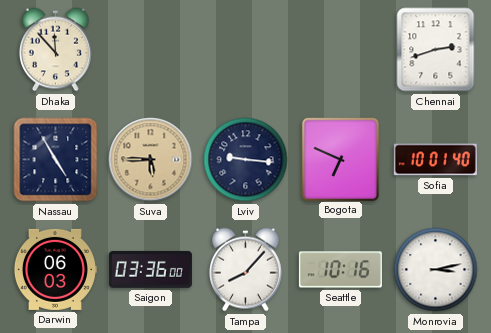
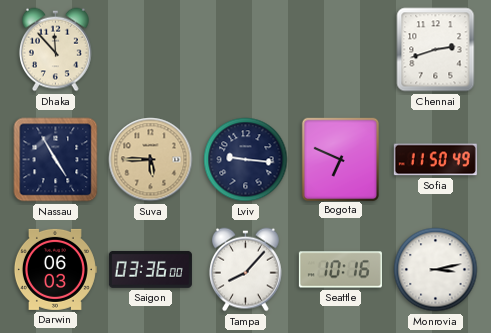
Sofia: 10:01 -> 11:50 (435, 160)
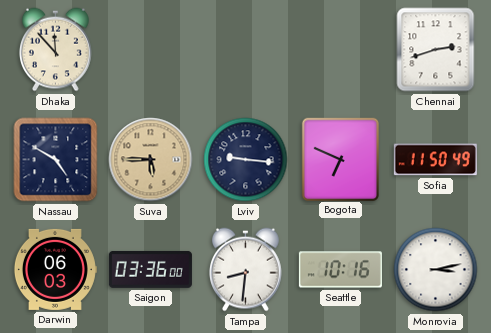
Nassau: 4:55 -> 4:50 (56, 160)
Tampa: 8:07 -> 8:31 (245, 270)
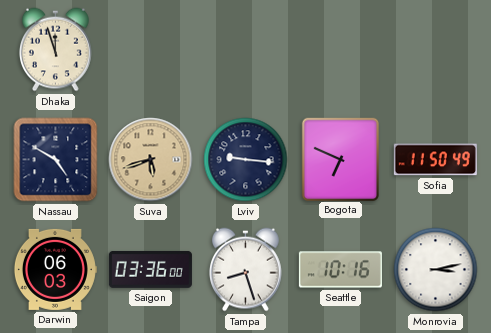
Dhaka: 11:53 -> 11:57 (55, 50)
Chennai: 2:42 -> none (436, 50)
Suva: 5:45 -> 5:42 (151, 160)
Tampa: 8:31 -> 8:27 (245, 270)
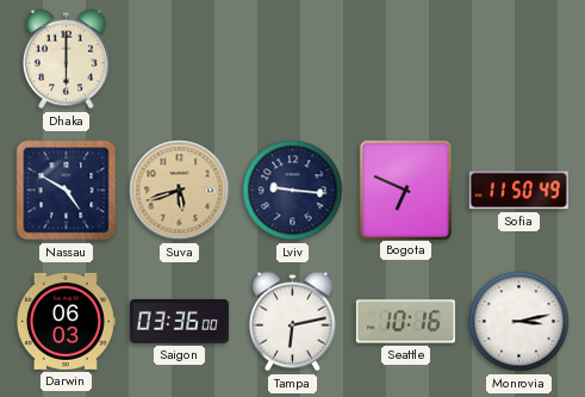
Dhaka: 11:57 -> 6:00 (66, 60)
Tampa: 8:27 -> 6:13 (292, 322)
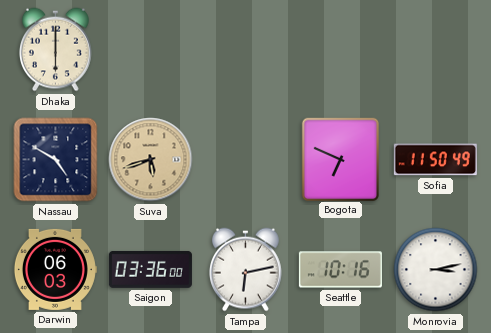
Lviv: 9:16 -> none (293, 191)
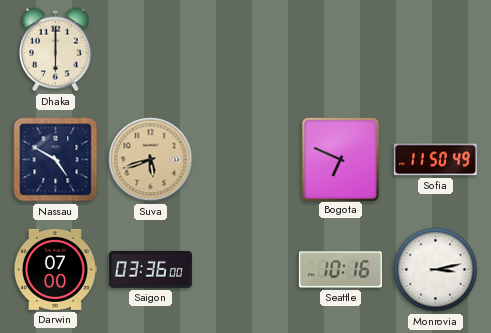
Darwin: 06:03 -> 07:00 (55, 269)
Tampa: 6:13 -> none (245, 270)
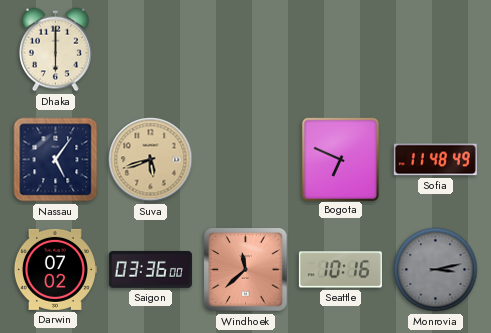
Nassau: 4:50 -> 5:06 (56, 160)
Sofia: 11:50 -> 11:48 (435, 160)
Darwin: 07:00 -> 07:02 (55, 269)
Windhoek: none -> 11:38 (246, 270)
Monrovia dial: white -> grey (436, 270)
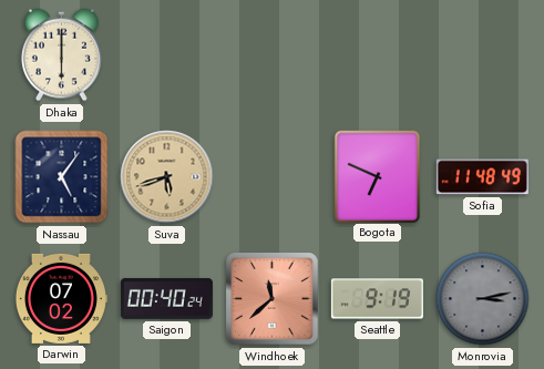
Saigon: 03:36 -> 00:40 (166, 298)
Seattle: 10:16 -> 9:19 (377, 299)
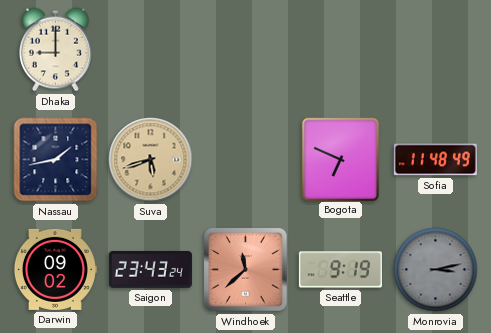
Dhaka: 6:00 -> 9:00 (55, 50)
Nassau: 5:06 -> 1:43 (56, 160)
Darwin: 07:02 -> 09:02 (55, 269)
Saigon: 00:40 -> 23:43 (150, 269)
